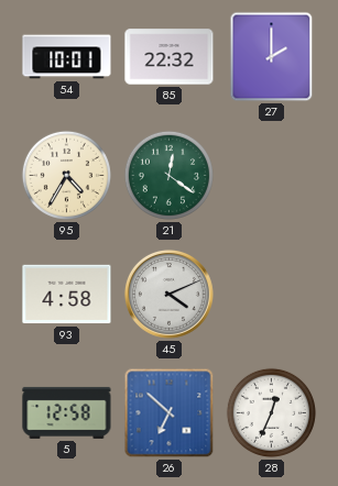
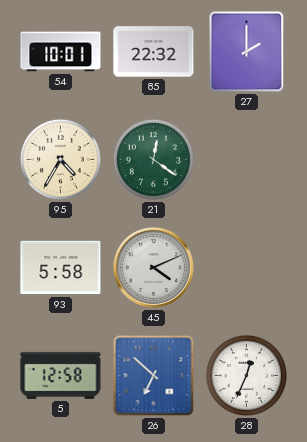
93: 4:58 -> 5:58 (61, 268)
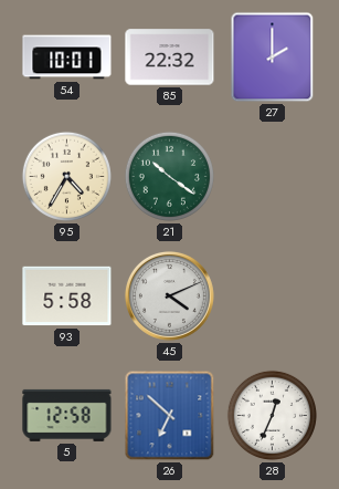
21: 12:21 -> 10:21 (169, 176)
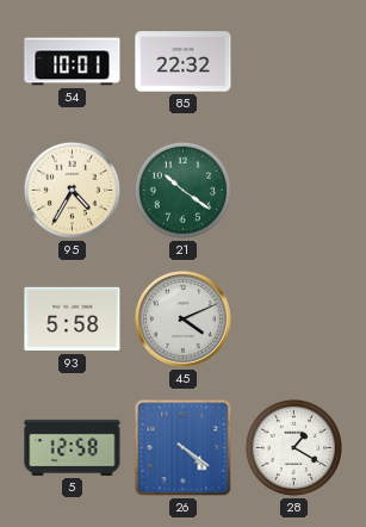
27: 2:00 -> none (273, 58)
26: 6:52 -> 4:21 (184, 448)
28: 12:34 -> 1:20 (293, 447)
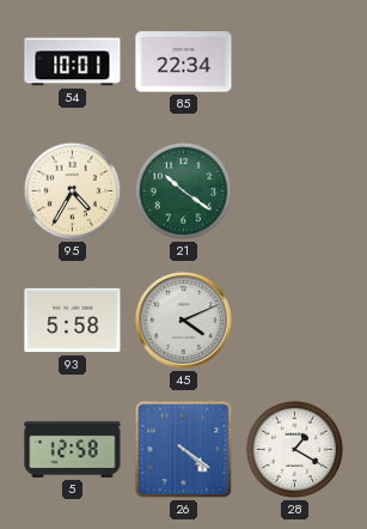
85: 22:32 -> 22:34 (184, 62)
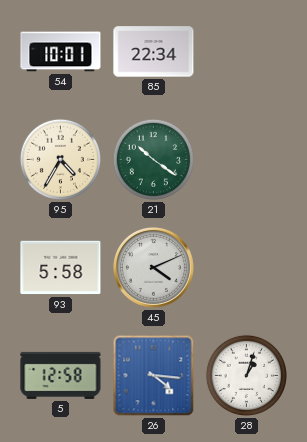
26: 4:21 -> 4:16 (154, 376)
28: 1:20 -> 1:03 (246, 375)
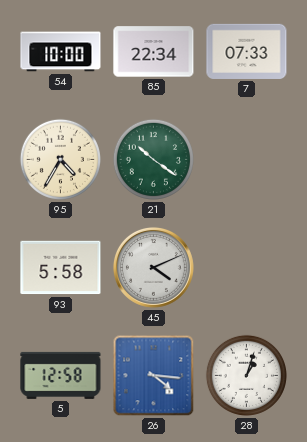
54: 10:01 -> 10:00 (61, 52)
7: none -> 07:33 (247, 51)
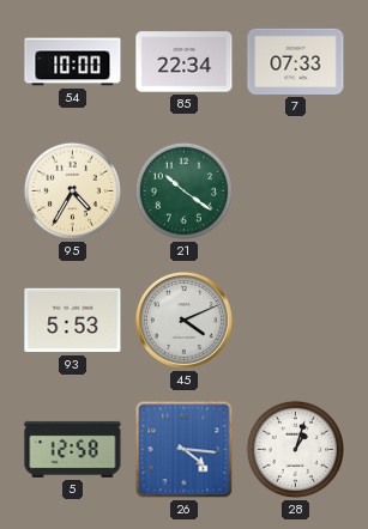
93: 5:58 -> 5:53 (73, 321)
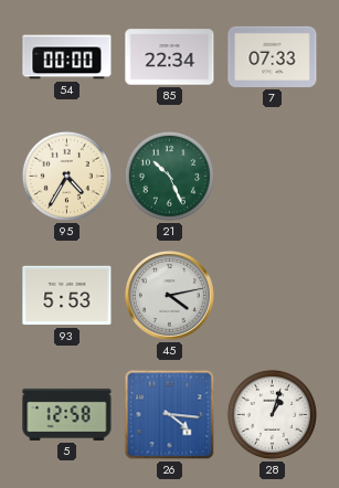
54: 10:00 -> 00:00 (67, 57)
21: 10:21 -> 10:26 (169, 176)
45: 4:11 -> 4:13 (169, 295)
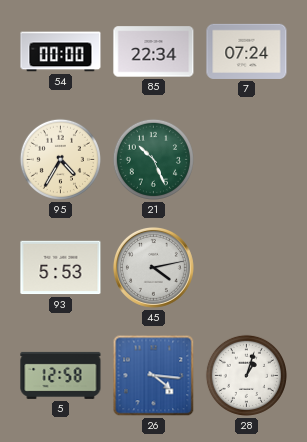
7: 07:33 -> 07:24 (247, 51)
